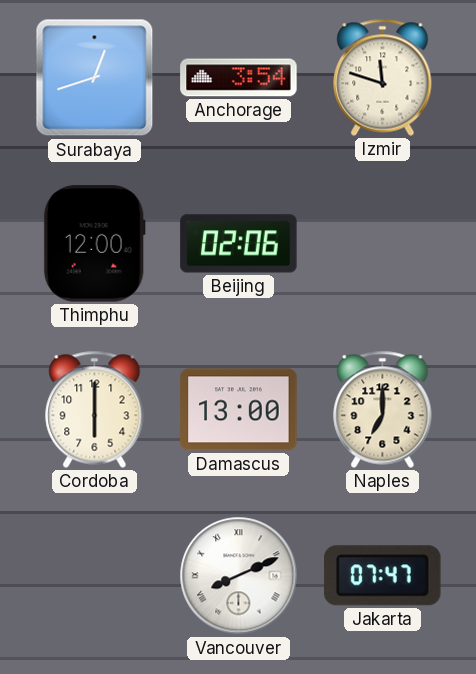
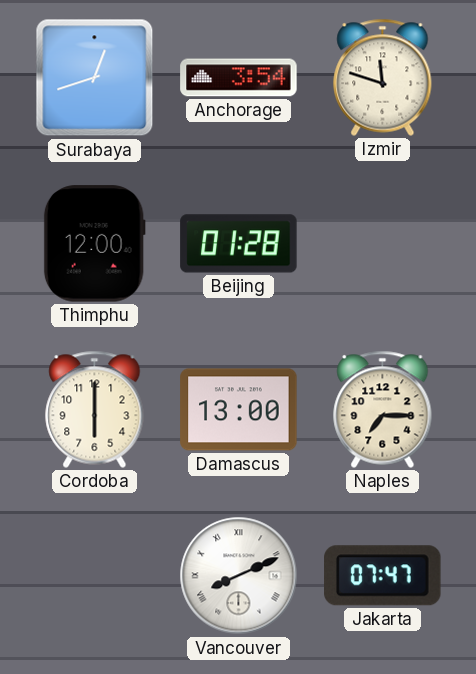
Beijing: 02:06 -> 01:28 (239, 244)
Naples: 7:00 -> 7:15 (383, 409)
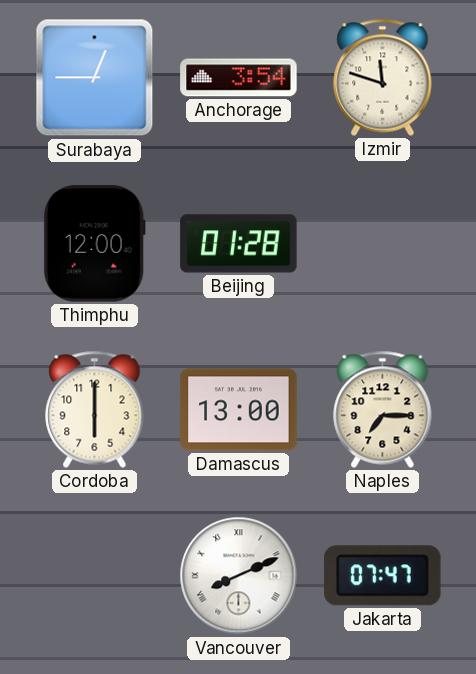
Surabaya: 12:42 -> 12:45 (95, 78)
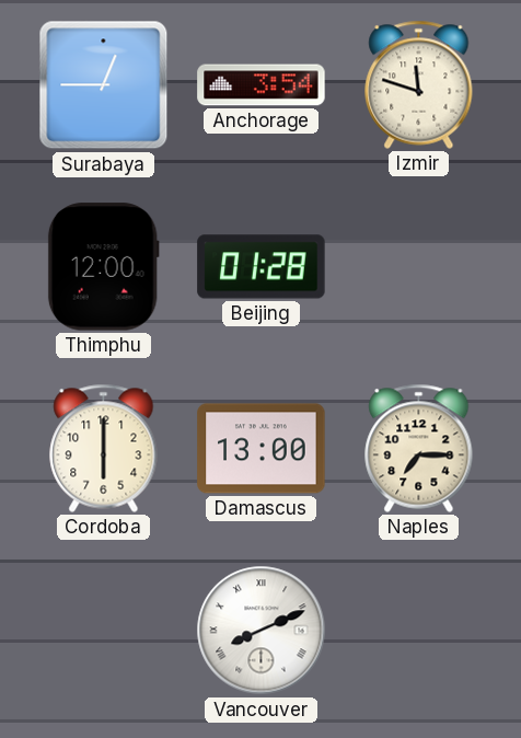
Jakarta: 07:47 -> none (383, 576)
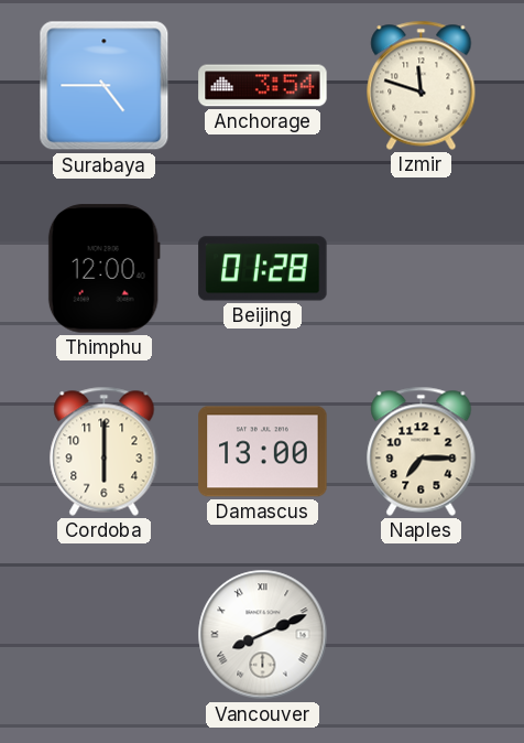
Surabaya: 12:45 -> 4:45 (105, 86)
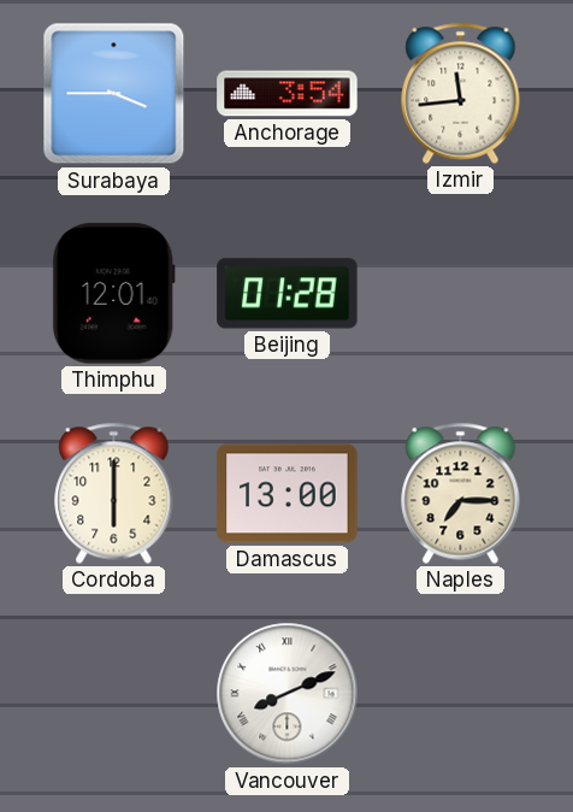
Surabaya: 4:45 -> 3:45 (114, 94)
Izmir: 11:48 -> 11:44 (461, 93)
Thimphu: 12:00 -> 12:01 (113, 294)
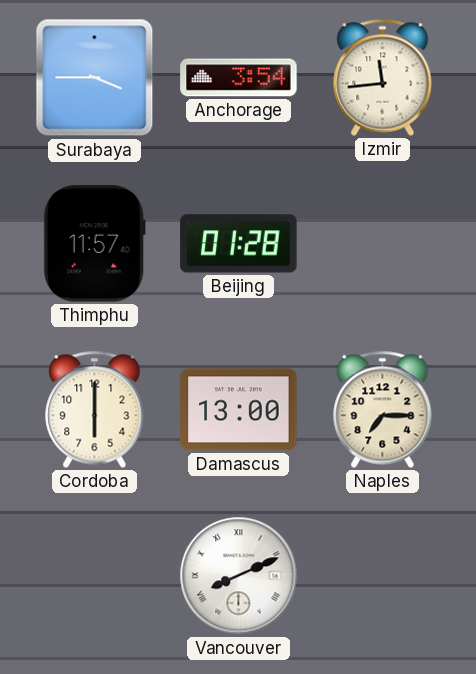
Thimphu: 12:01 -> 11:57 (94, 244)
